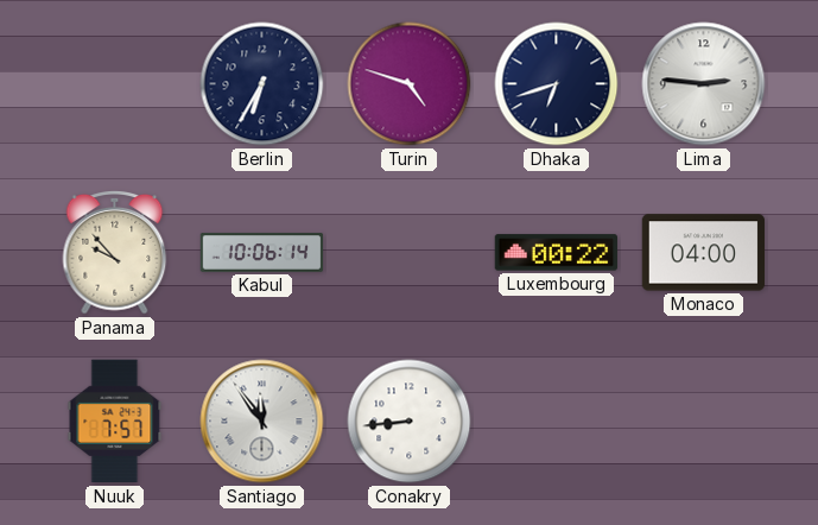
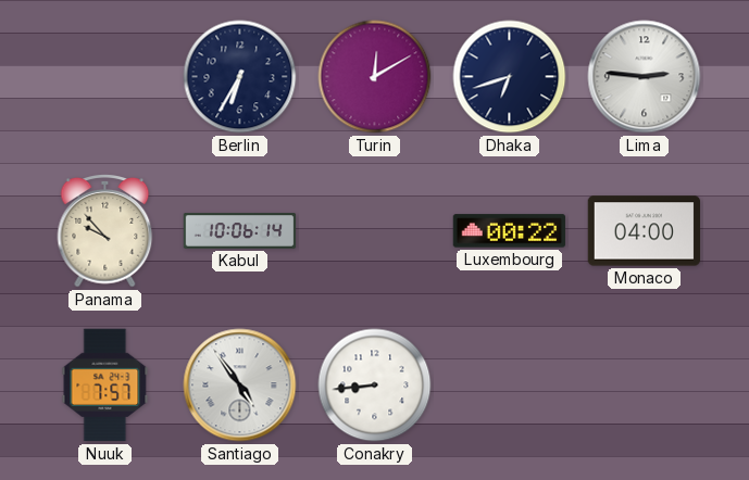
Turin: 4:48 -> 12:10 (375, 77)
Santiago: 11:54 -> 4:54 (240, 386)
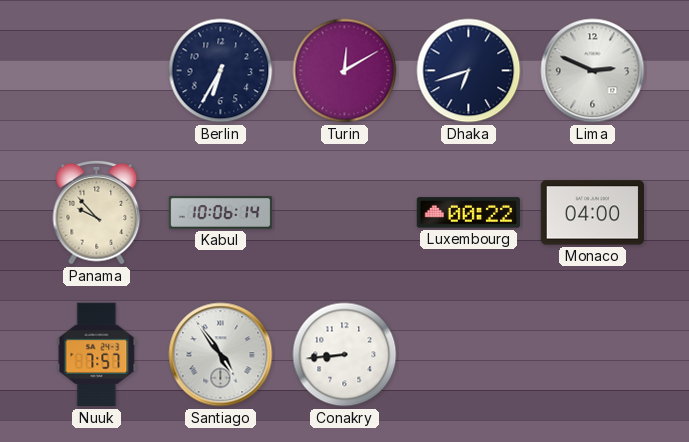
Lima: 2:46 -> 2:49 (593, 71)
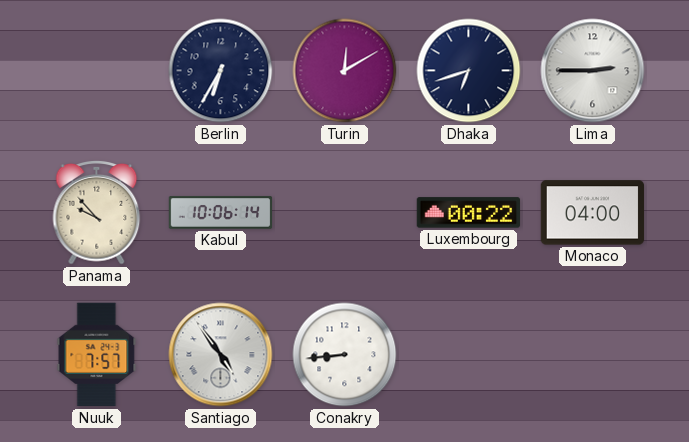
Lima: 2:49 -> 2:45 (593, 71)
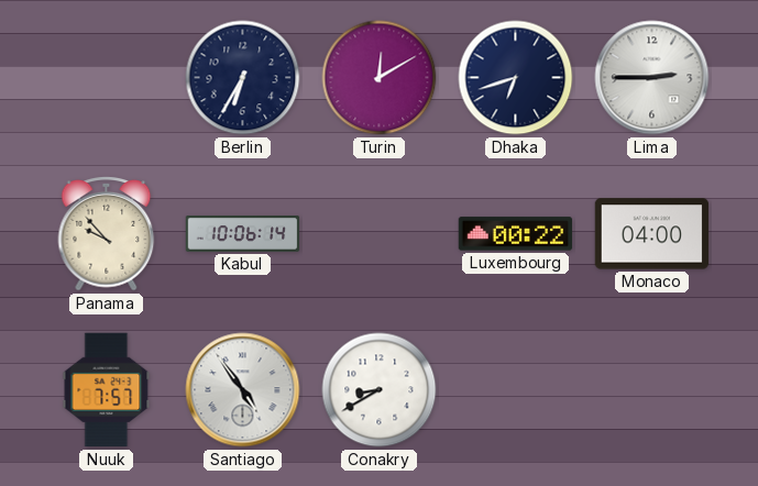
Conakry: 8:44 -> 8:40 (380, 390)
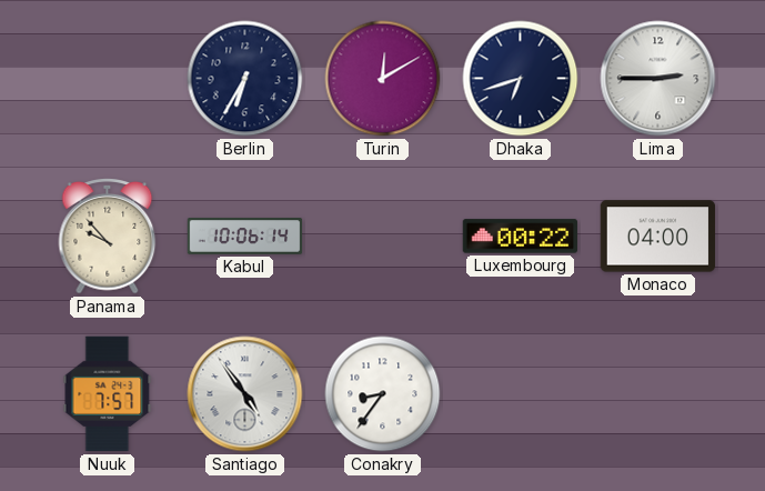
Conakry: 8:40 -> 8:36 (383, 394)
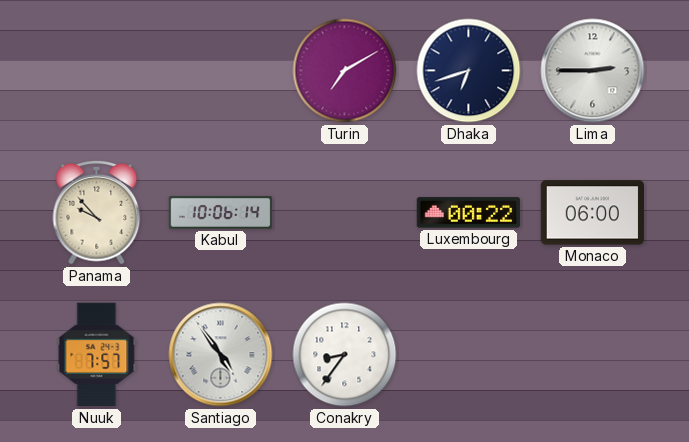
Berlin: 6:35 -> none (245, 79)
Turin: 12:10 -> 7:10 (345, 71)
Monaco: 04:00 -> 06:00 (593, 213)
